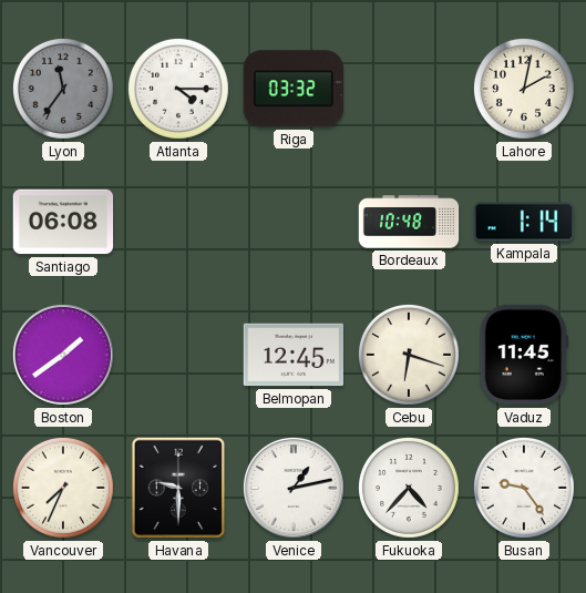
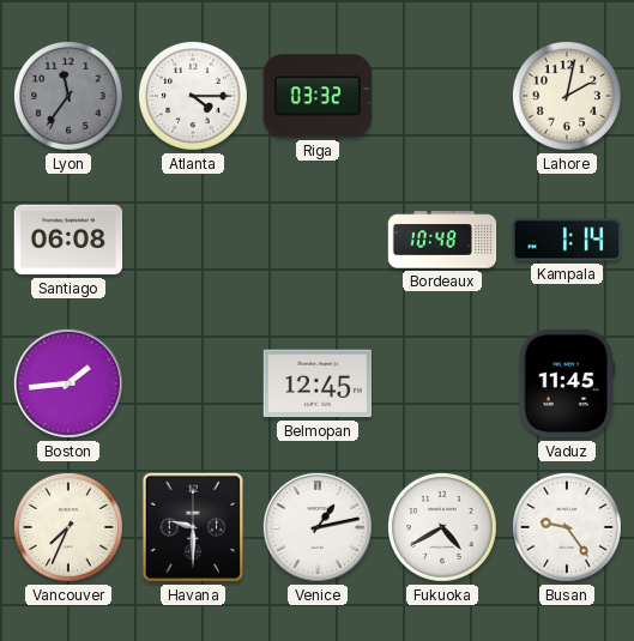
Boston: 1:39 -> 1:44 (68, 383)
Cebu: 6:18 -> none (409, 355)
Fukuoka: 4:37 -> 4:40 (442, 527)
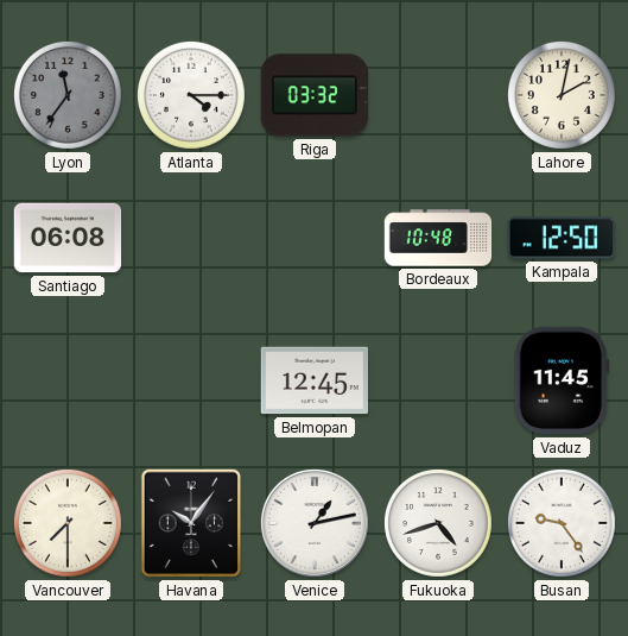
Kampala: 1:14 -> 12:50 (562, 238)
Boston: 1:44 -> none (68, 383)
Vancouver: 7:34 -> 7:30 (68, 523)
Havana: 9:30 -> 10:06 (191, 523)
Fukuoka: 4:40 -> 4:42 (438, 523)
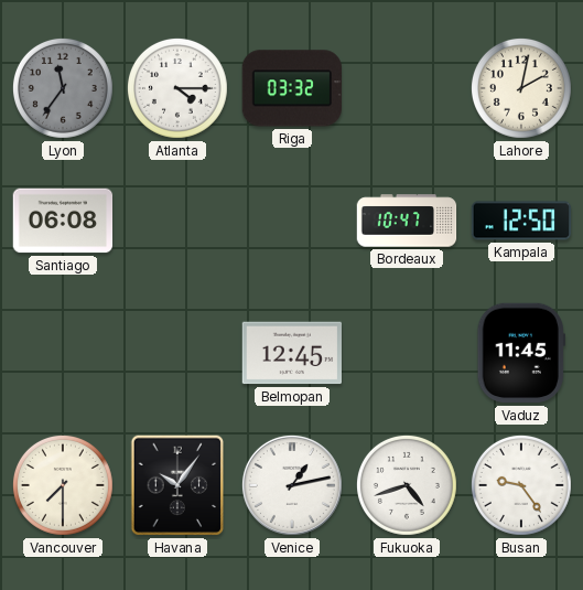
Bordeaux: 10:48 -> 10:47 (407, 221)
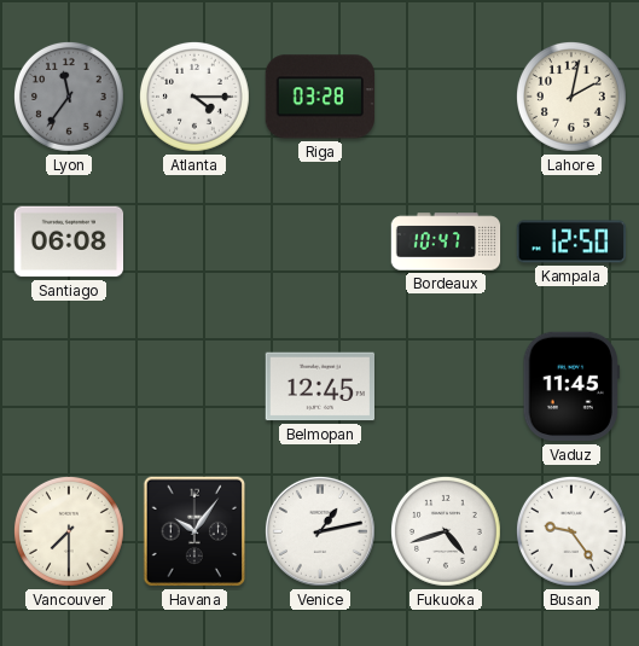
Riga: 03:32 -> 03:28 (319, 97)
